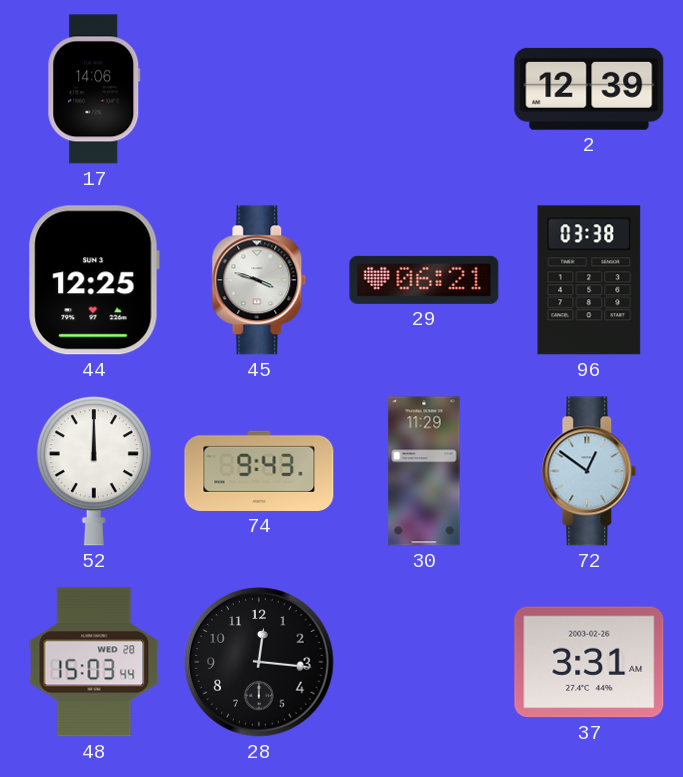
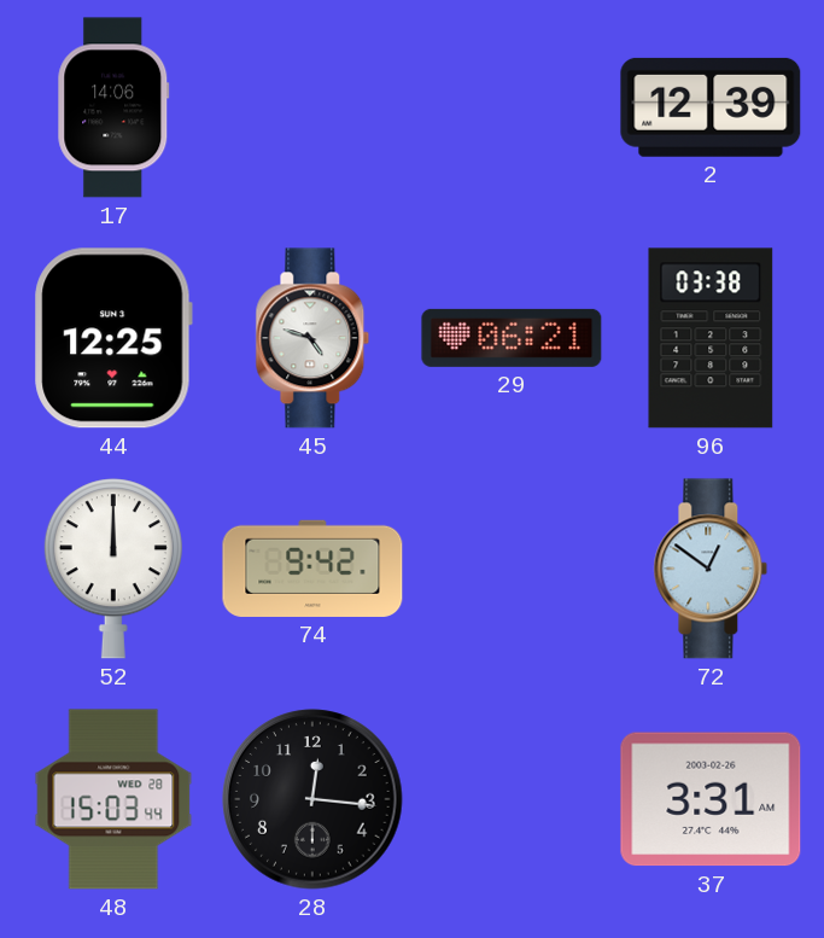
45: 3:48 -> 4:48 (312, 338)
74: 9:43 -> 9:42 (312, 569)
30: 11:29 -> none (424, 471)
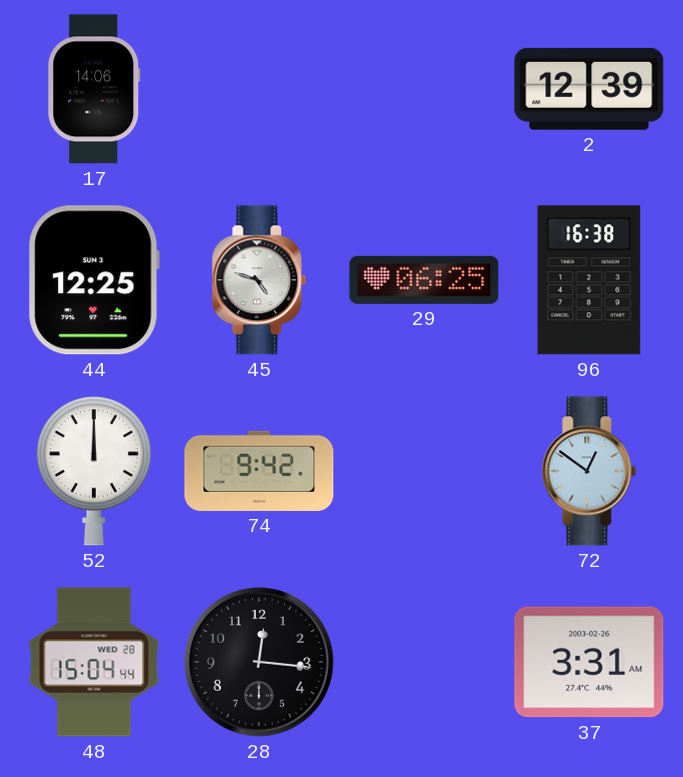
29: 06:21 -> 06:25 (424, 280)
96: 03:38 -> 16:38 (589, 280)
48: 15:03 -> 15:04 (94, 662)
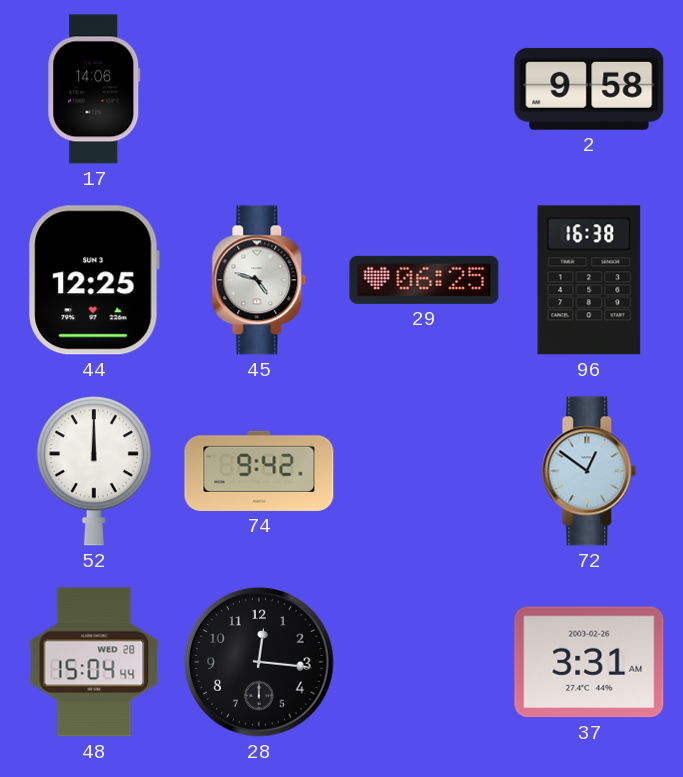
2: 12:39 -> 9:58 (589, 89)
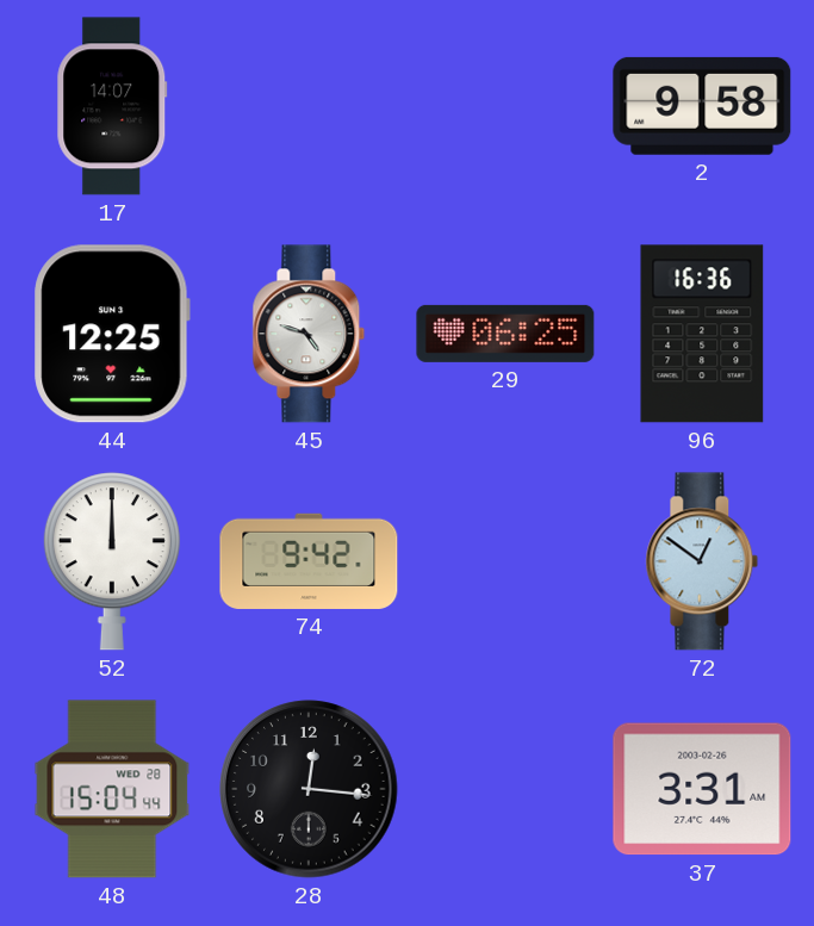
17: 14:06 -> 14:07 (112, 106)
96: 16:38 -> 16:36 (702, 334)
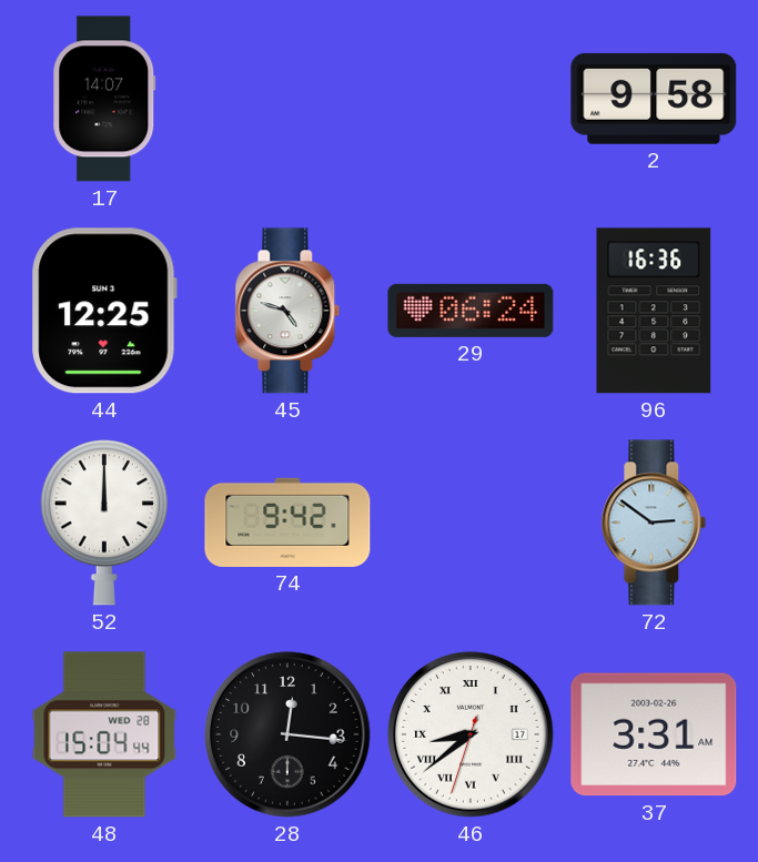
29: 06:25 -> 06:24 (471, 311)
72: 12:51 -> 2:51 (654, 523)
46: none -> 8:38 (471, 734)
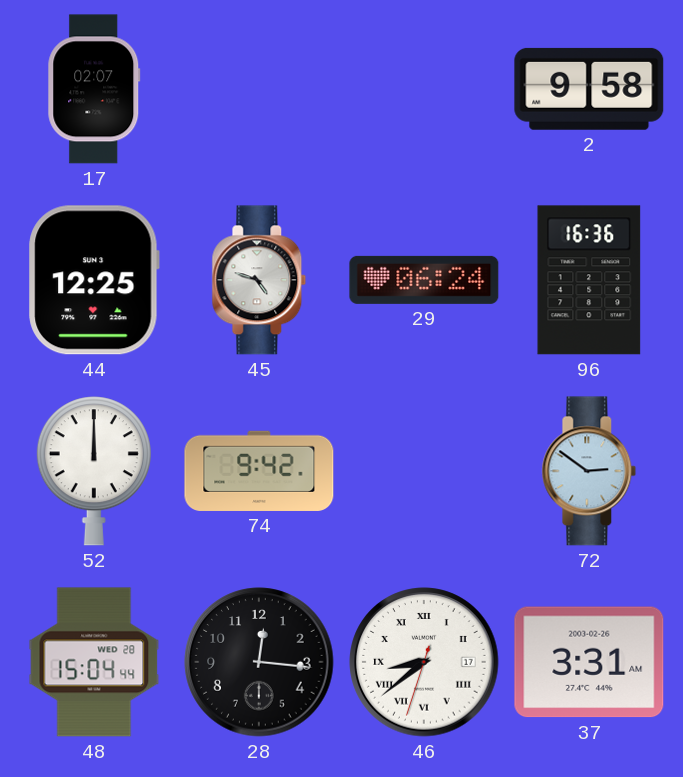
17: 14:07 -> 02:07 (94, 89)
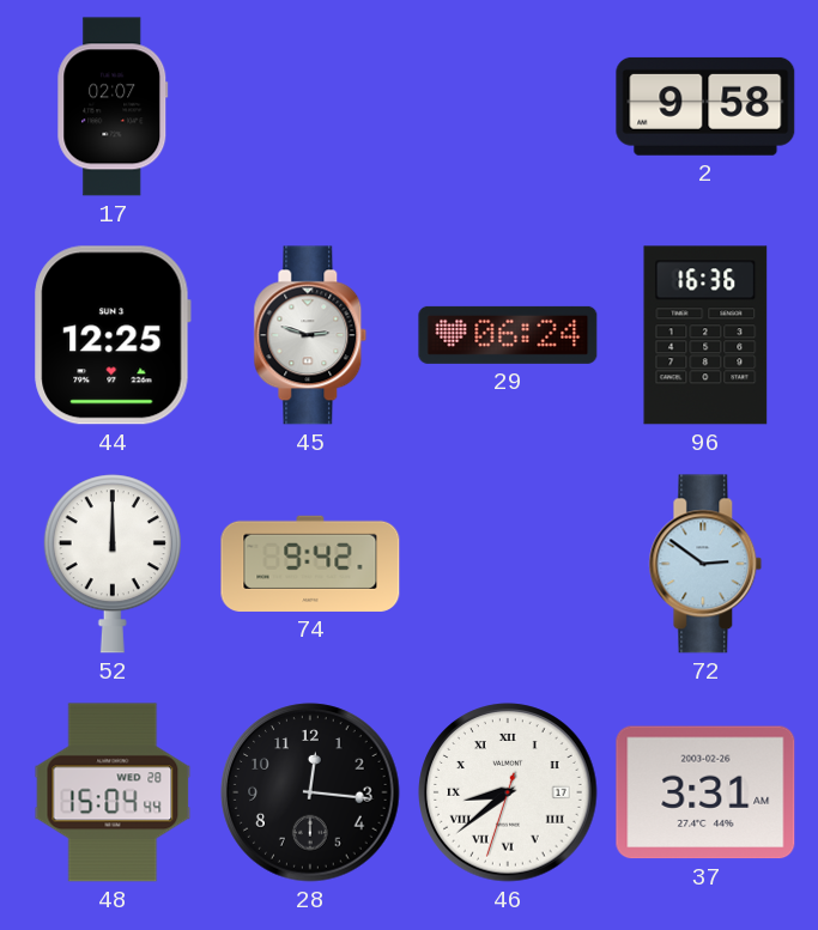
45: 4:48 -> 2:48 (310, 335)
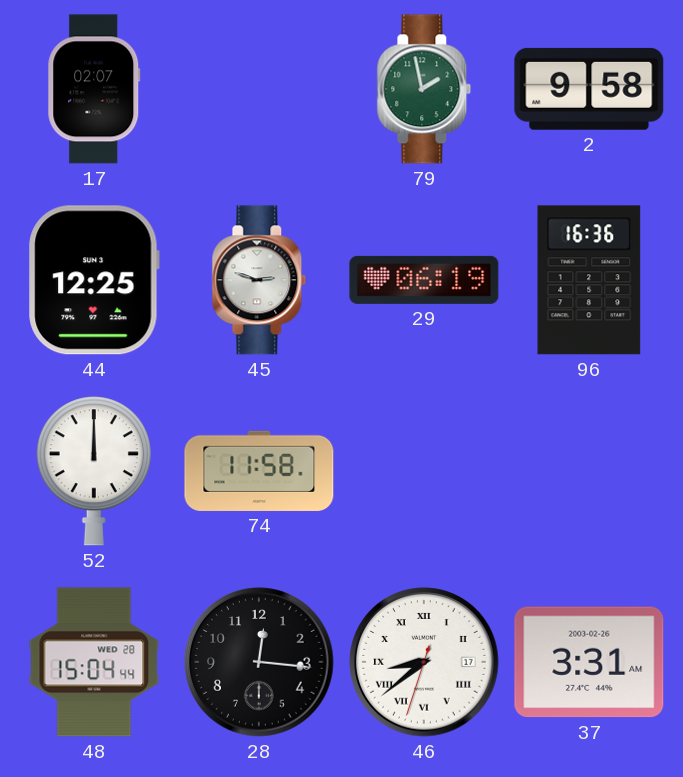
79: none -> 1:58 (424, 89)
29: 06:24 -> 06:19 (424, 280)
74: 9:42 -> 11:58 (259, 471)
72: 2:51 -> none (705, 564)
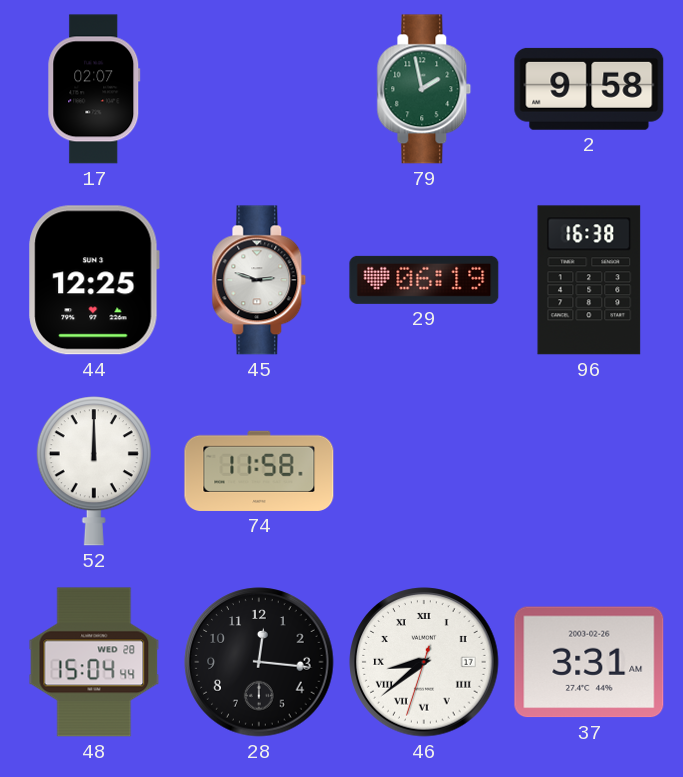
96: 16:36 -> 16:38 (589, 280)
